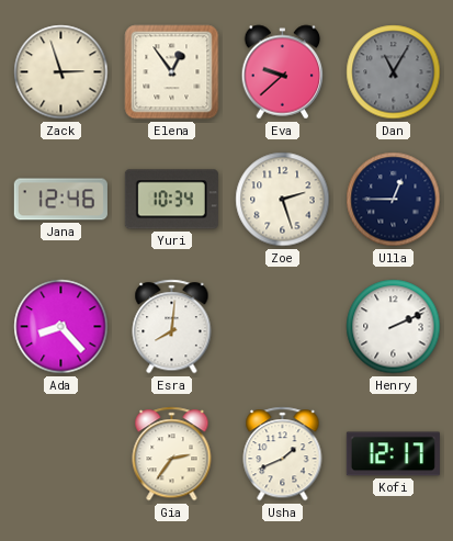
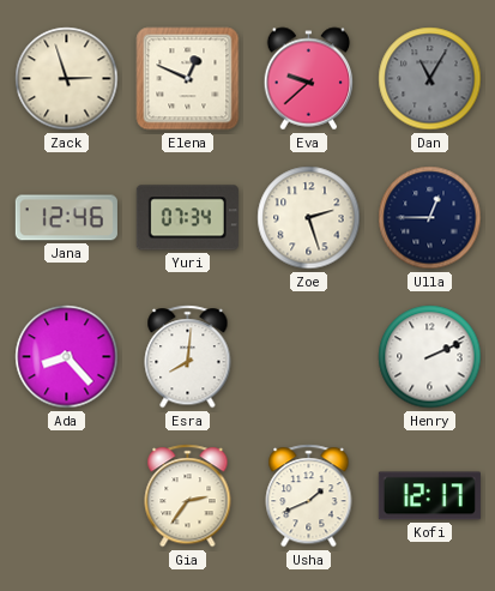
Elena: 12:54 -> 12:49 (188, 79)
Yuri: 10:34 -> 07:34 (187, 218)
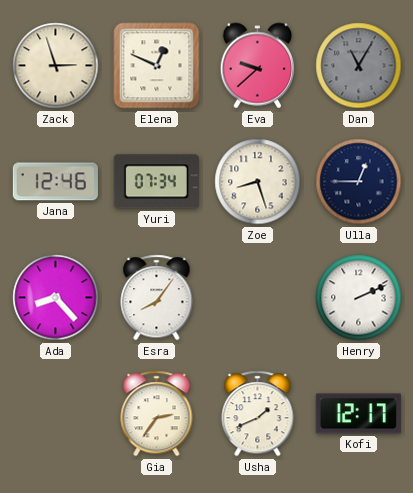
Zoe: 2:27 -> 8:27 (258, 182)
Esra: 8:01 -> 8:06 (157, 298)
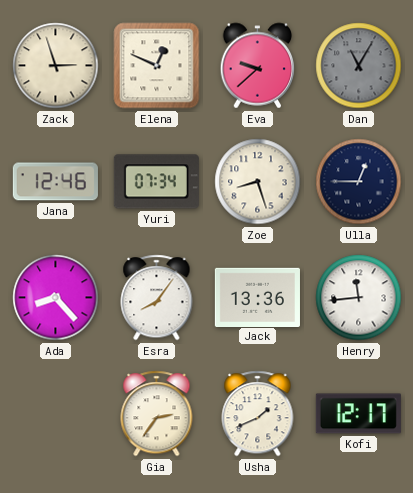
Jack: none -> 13:36 (257, 297)
Henry: 2:11 -> 11:44 (359, 298)
